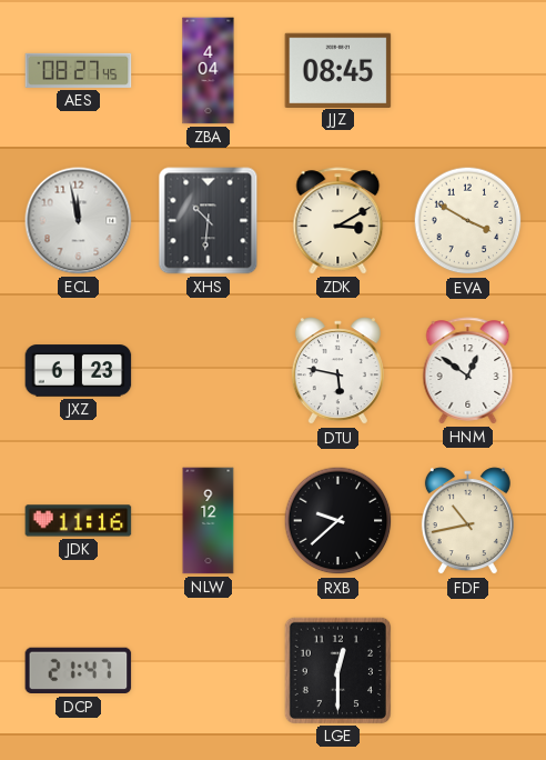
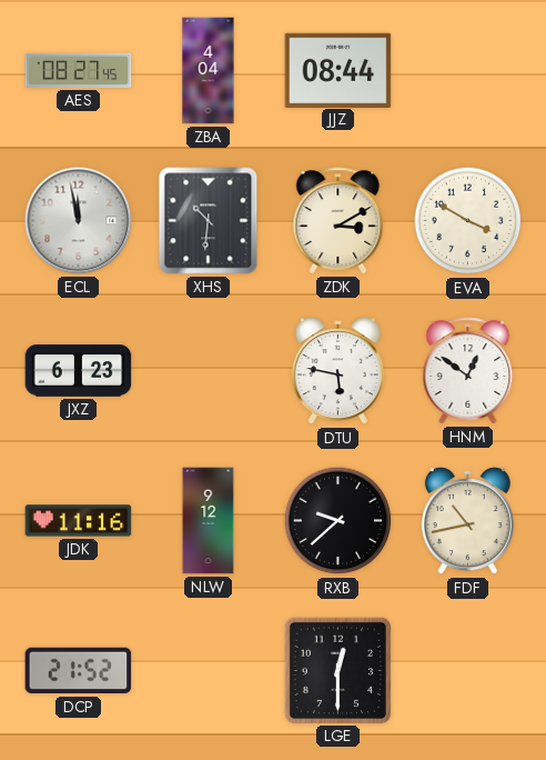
JJZ: 08:45 -> 08:44 (338, 70)
DCP: 21:47 -> 21:52 (79, 671)
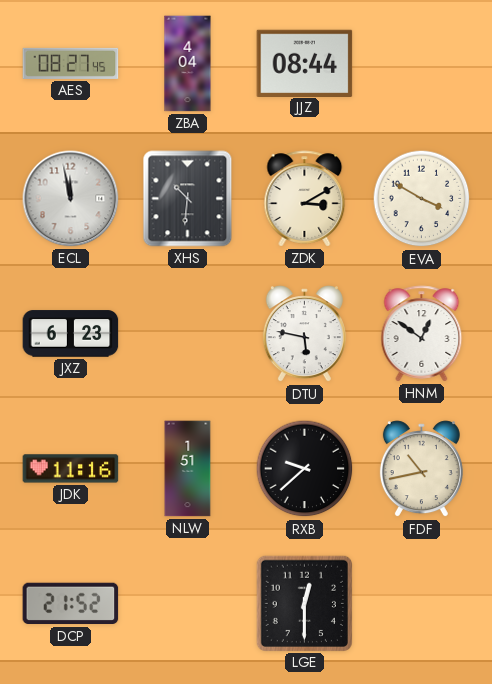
NLW: 9:12 -> 1:51 (188, 469)
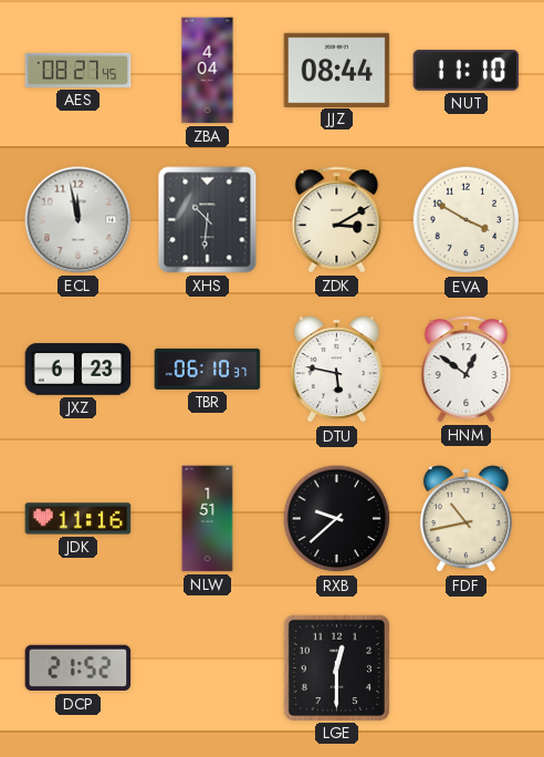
NUT: none -> 11:10 (467, 70)
TBR: none -> 06:10 (208, 369)
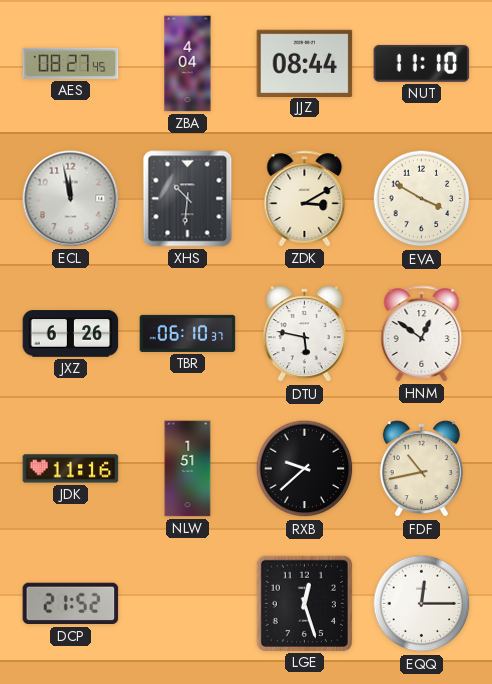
JXZ: 6:23 -> 6:26 (71, 334)
LGE: 12:30 -> 12:27 (304, 603)
EQQ: none -> 12:15 (422, 604)
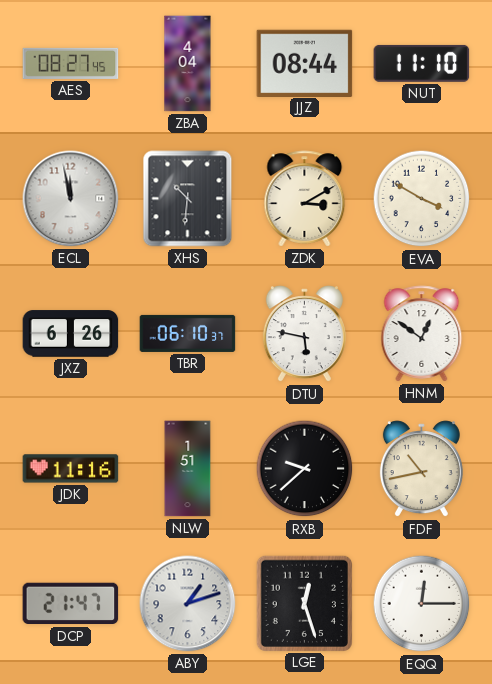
DCP: 21:52 -> 21:47 (71, 604)
ABY: none -> 1:12 (188, 604)
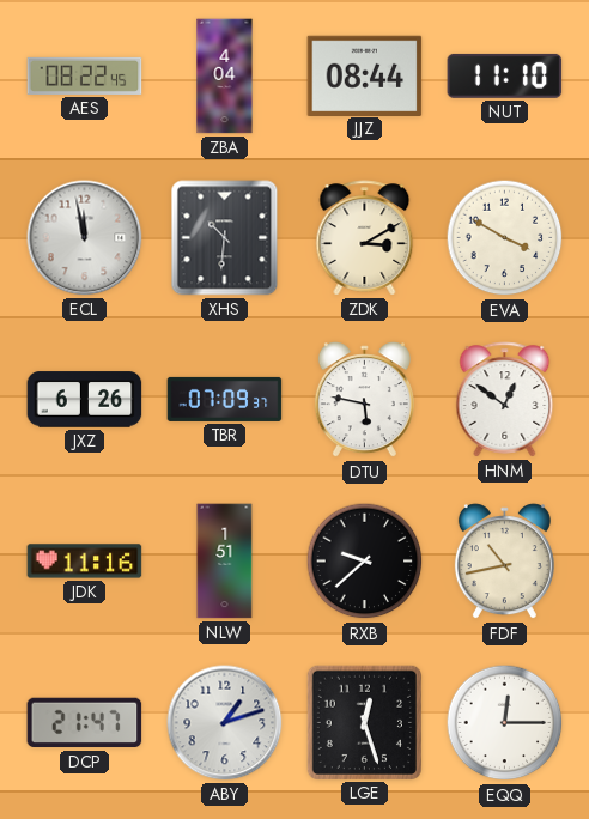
AES: 08:27 -> 08:22 (85, 75)
TBR: 06:10 -> 07:09 (225, 399)
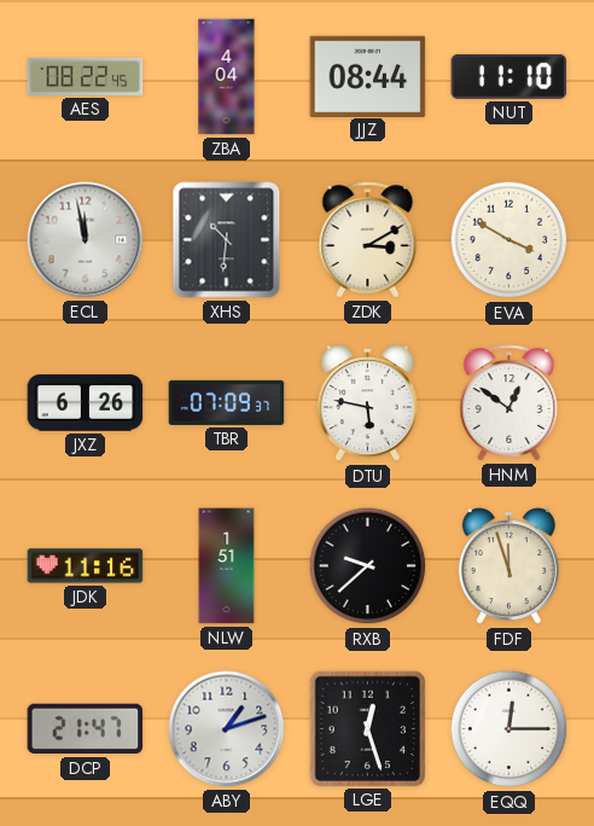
FDF: 10:43 -> 11:57 (508, 566)
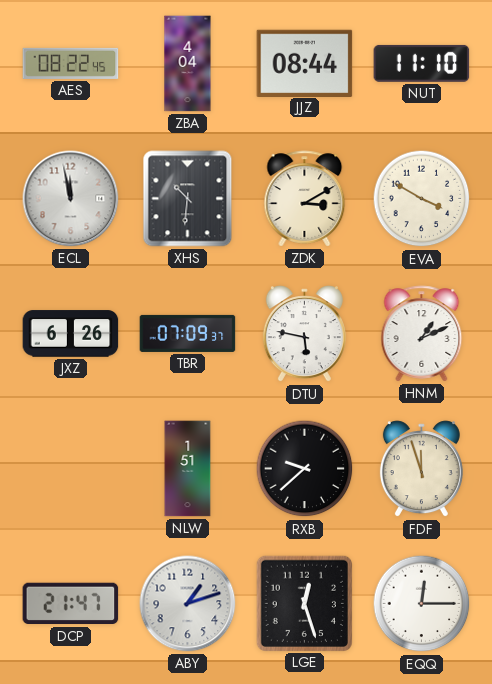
HNM: 12:51 -> 1:11 (422, 334)
JDK: 11:16 -> none (86, 566)
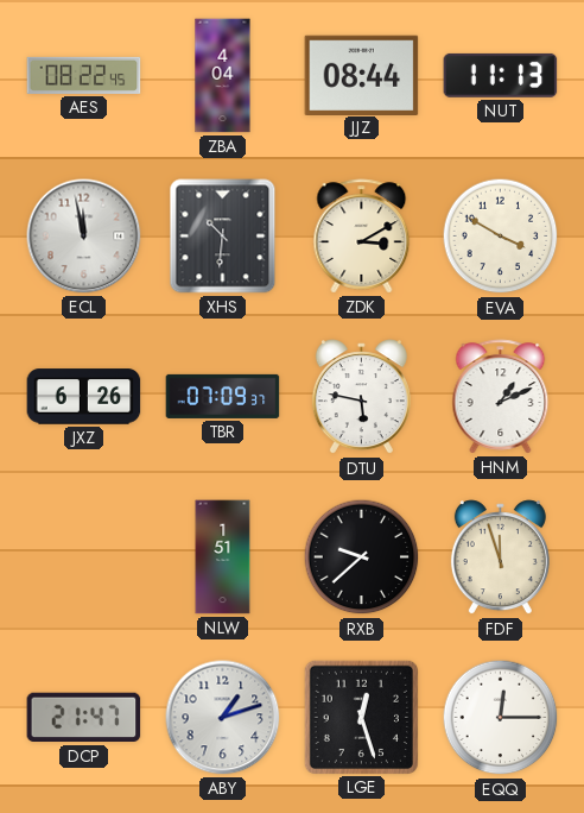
NUT: 11:10 -> 11:13 (501, 75)
